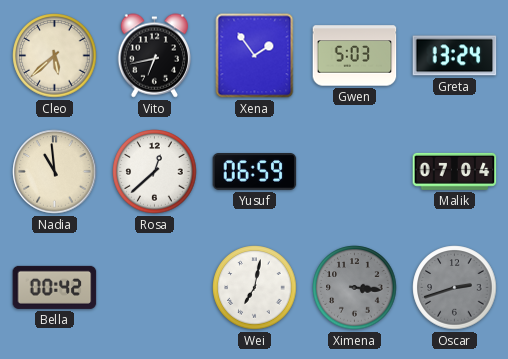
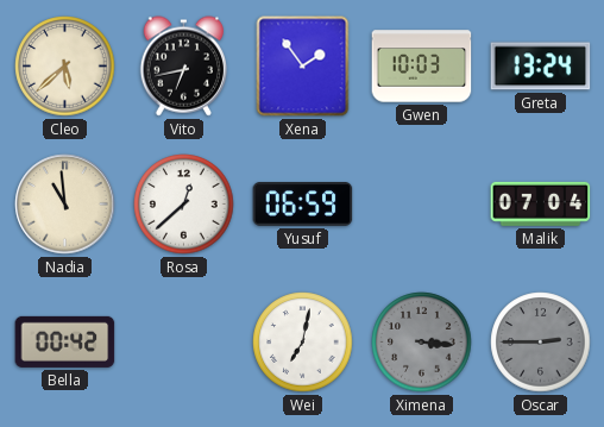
Gwen: 5:03 -> 10:03 (422, 67)
Oscar: 2:42 -> 2:45 (541, 343)
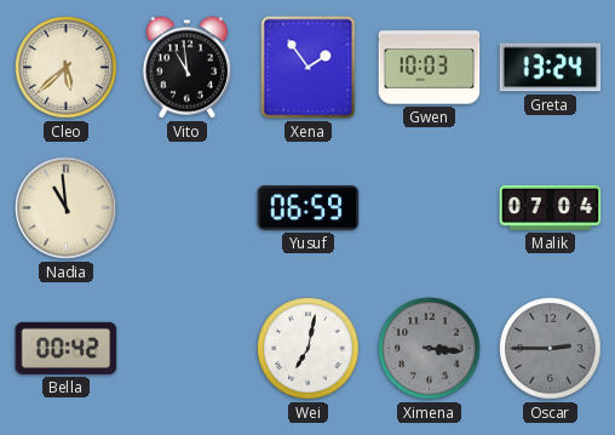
Vito: 6:43 -> 10:59 (186, 68)
Rosa: 12:38 -> none (184, 205)
